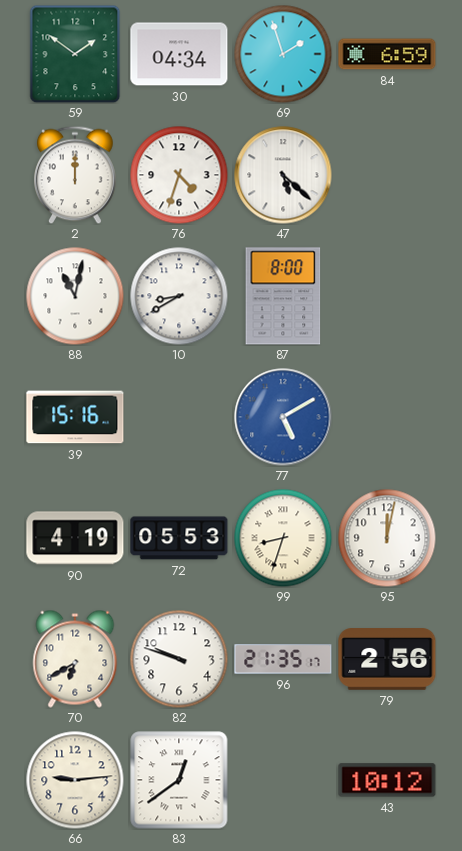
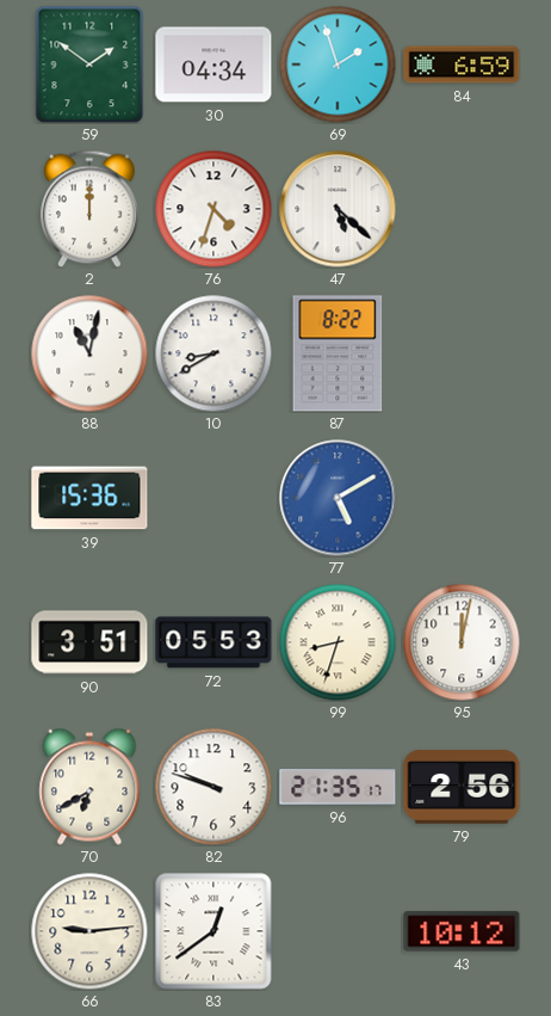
87: 8:00 -> 8:22 (338, 353)
39: 15:16 -> 15:36 (89, 498)
90: 4:19 -> 3:51 (89, 642)
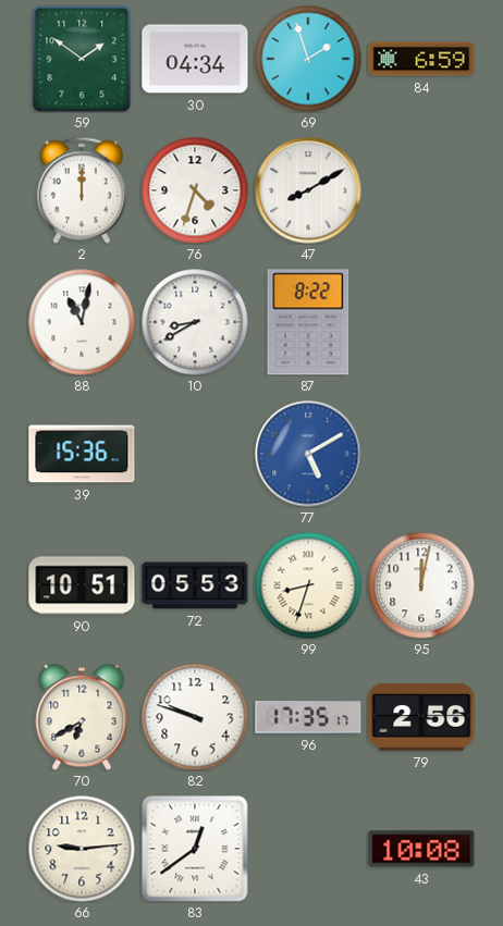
47: 5:22 -> 8:10 (308, 190)
90: 3:51 -> 10:51 (82, 585)
96: 21:35 -> 17:35 (308, 717)
43: 10:12 -> 10:08 (421, 849)
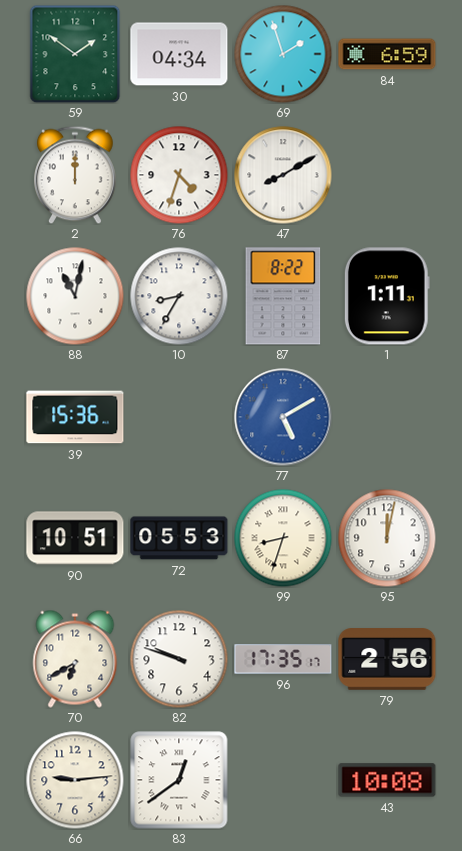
10: 8:40 -> 8:35 (179, 296)
1: none -> 1:11 (387, 296)
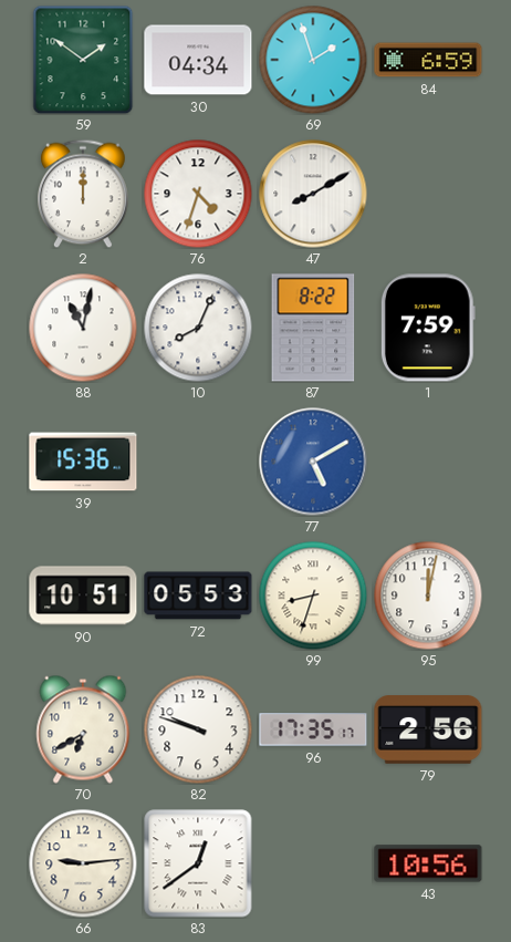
10: 8:35 -> 8:04 (198, 328)
1: 1:11 -> 7:59 (428, 328)
43: 10:08 -> 10:56 (428, 863)
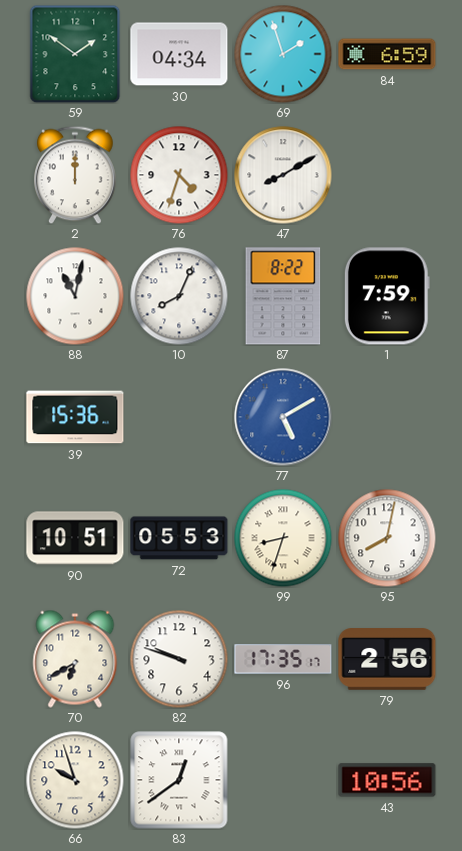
95: 12:02 -> 8:02 (387, 538)
66: 9:14 -> 9:57 (75, 780)
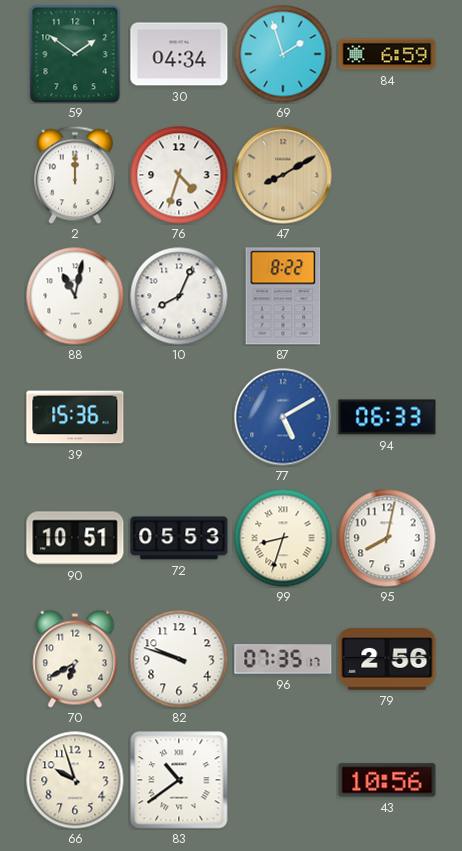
47 dial: white -> champagne (283, 175)
1: 7:59 -> none (387, 296)
94: none -> 06:33 (387, 417)
96: 17:35 -> 07:35 (283, 659)
83: 12:39 -> 10:39 (179, 780)
